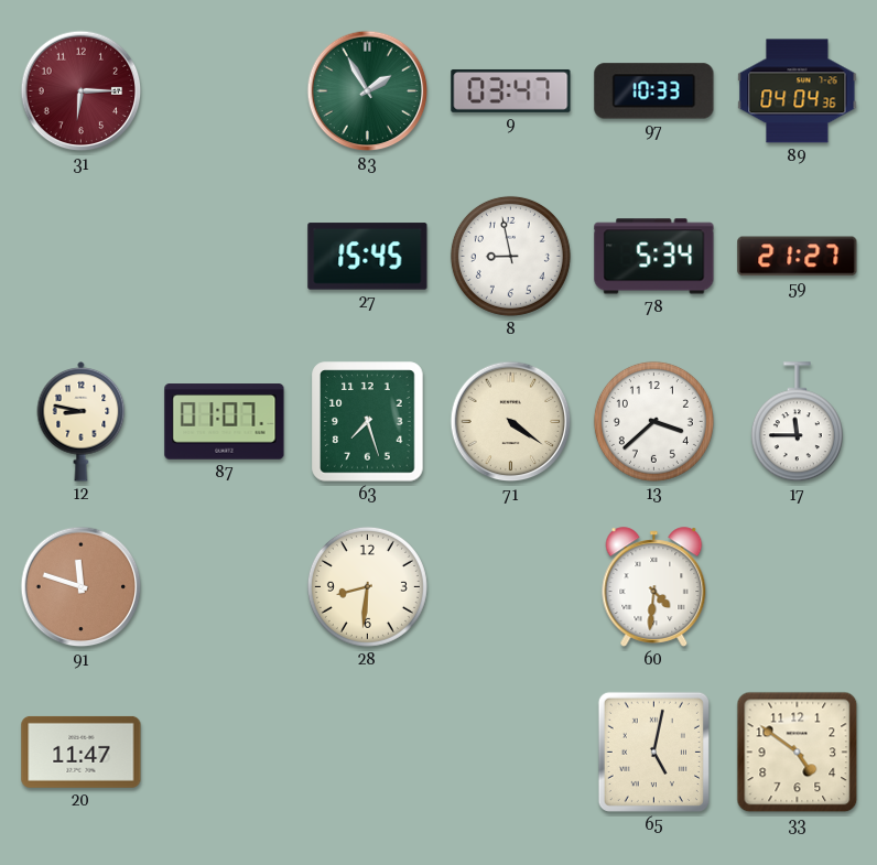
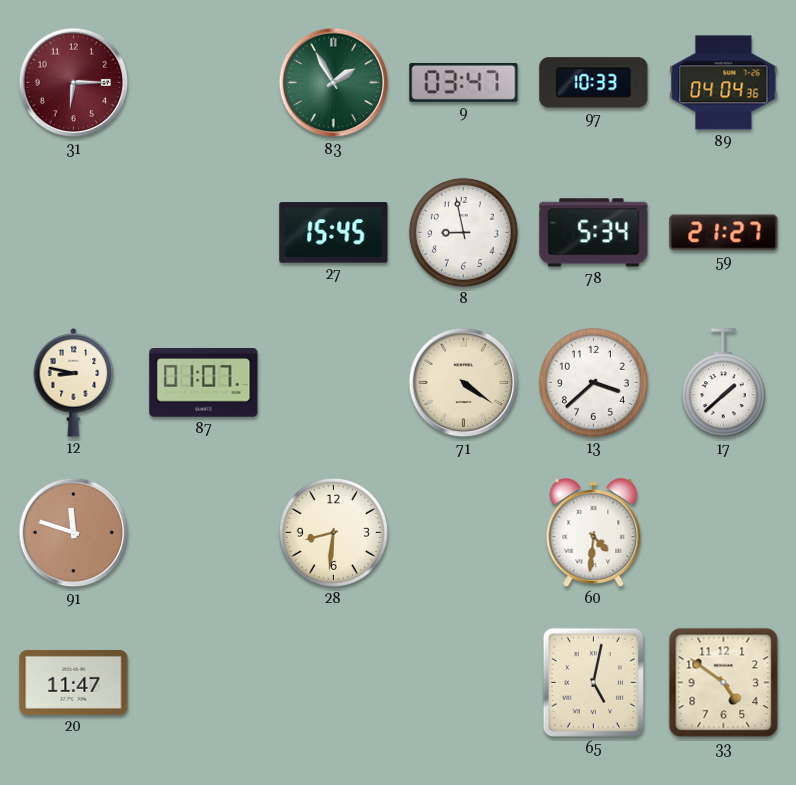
63: 7:27 -> none (368, 422)
17: 11:45 -> 1:38 (723, 383)
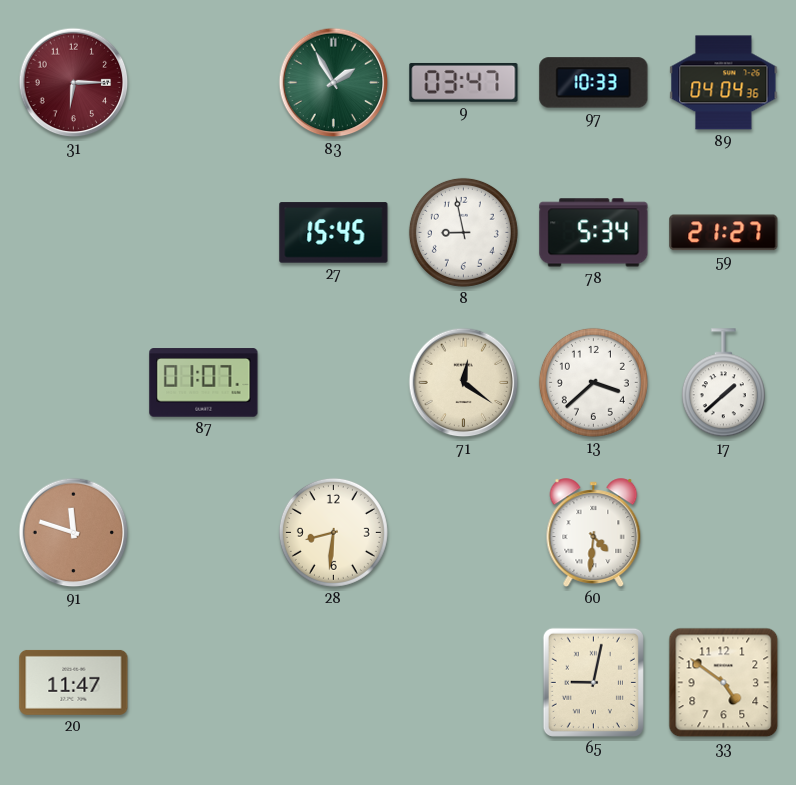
12: 8:47 -> none (74, 383)
71: 4:21 -> 12:21 (464, 383)
65: 5:02 -> 9:02 (593, 682)
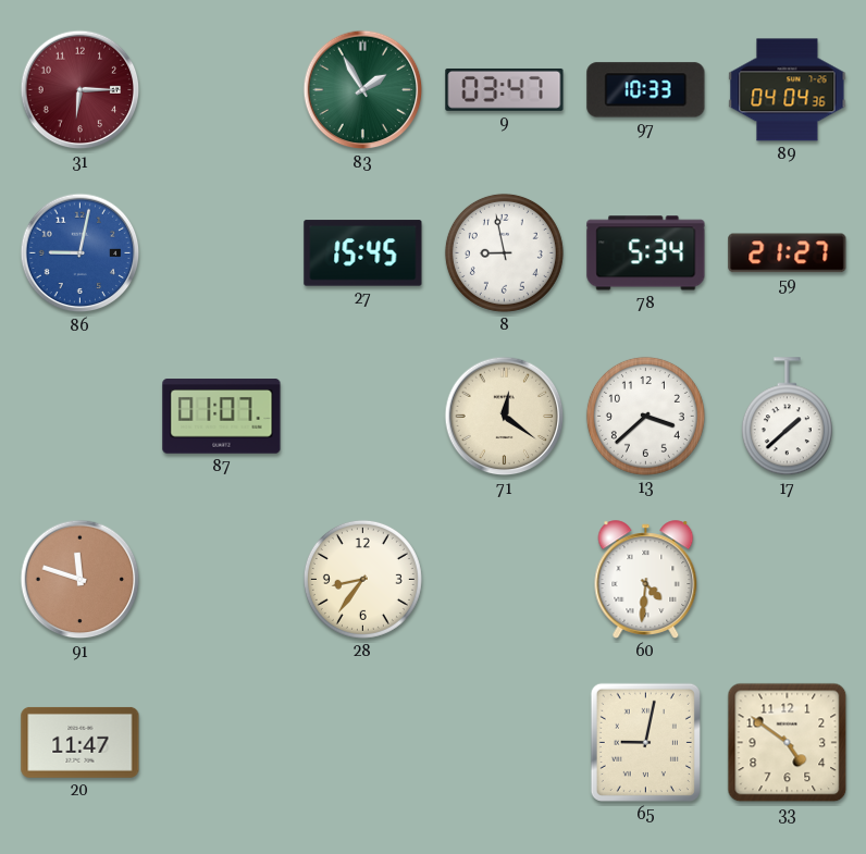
86: none -> 9:02 (81, 253)
28: 8:31 -> 8:36 (362, 579)
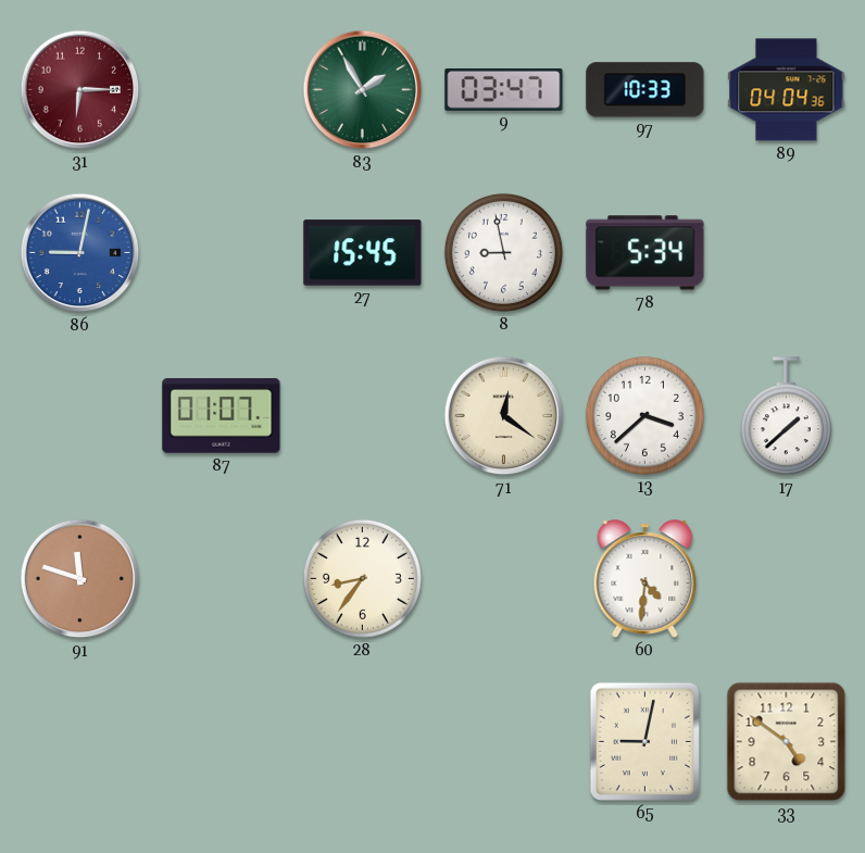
59: 21:27 -> none (788, 253)
20: 11:47 -> none (81, 742)
